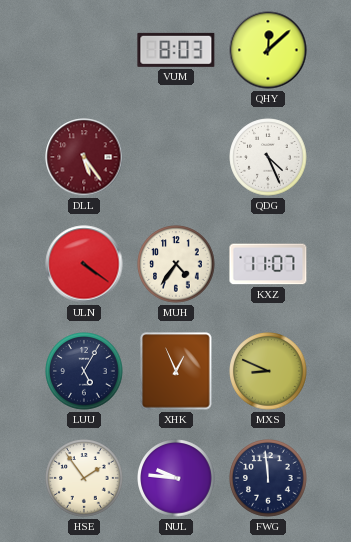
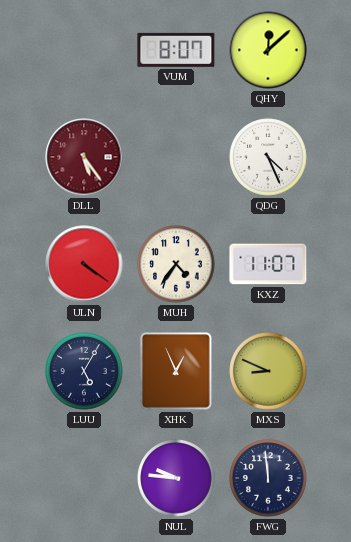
VUM: 8:03 -> 8:07 (176, 50)
HSE: 1:54 -> none (84, 478)
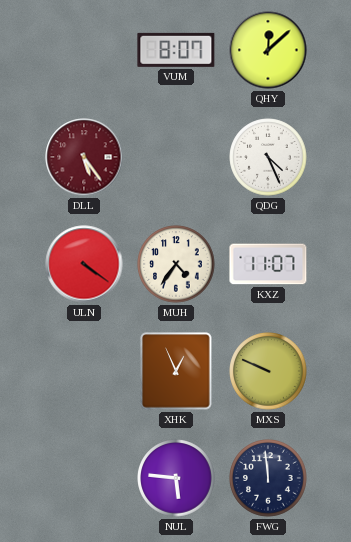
LUU: 5:05 -> none (84, 371)
MXS: 8:49 -> 9:49 (268, 371)
NUL: 9:46 -> 5:46 (176, 478)
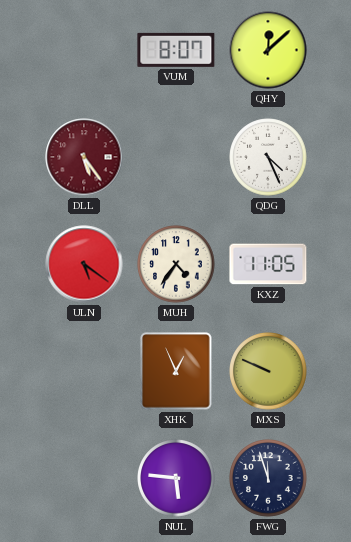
ULN: 4:21 -> 5:21 (84, 264)
KXZ: 11:07 -> 11:05 (268, 264)
FWG: 11:59 -> 11:57 (268, 478)
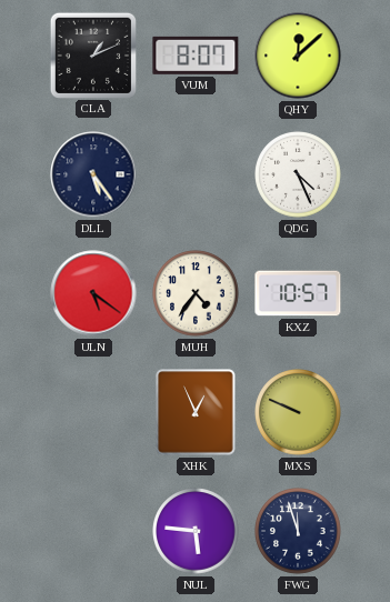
CLA: none -> 1:11 (92, 54)
DLL dial: burgundy -> navy (93, 174)
KXZ: 11:05 -> 10:57 (298, 293)
